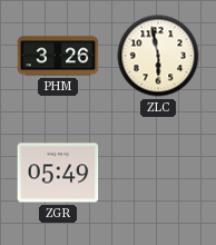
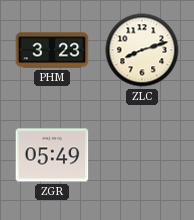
PHM: 3:26 -> 3:23 (52, 50)
ZLC: 5:58 -> 8:12 (142, 50)
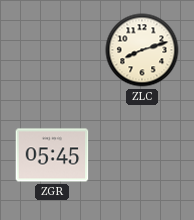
PHM: 3:23 -> none (52, 50)
ZGR: 05:49 -> 05:45 (52, 155)
